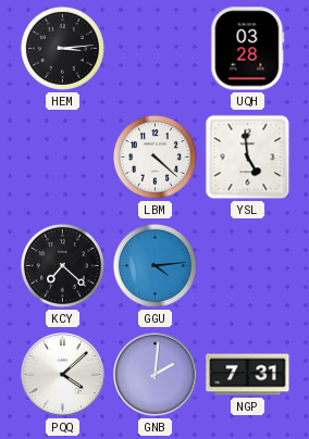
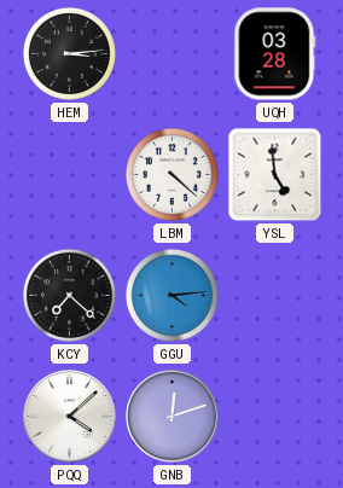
GNB: 2:01 -> 12:12 (173, 417)
NGP: 7:31 -> none (248, 375)
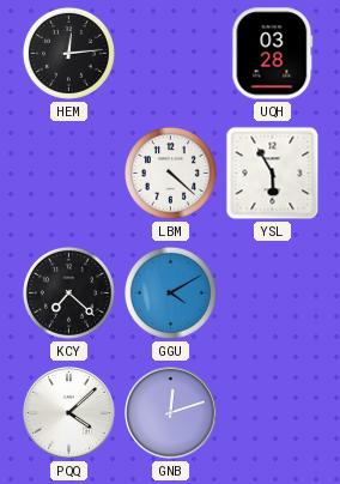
HEM: 3:14 -> 12:14 (68, 53)
YSL: 4:59 -> 5:55 (273, 174)
GGU: 4:14 -> 4:10 (170, 292)
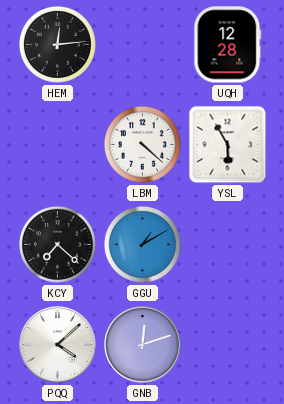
UQH: 03:28 -> 12:28 (228, 45)
GGU: 4:10 -> 1:10 (142, 244)
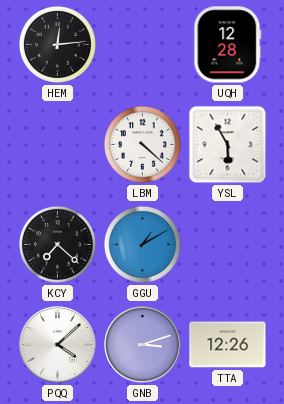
GNB: 12:12 -> 3:12 (143, 345)
TTA: none -> 12:26 (228, 345)
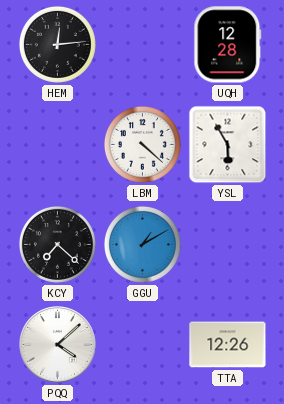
GNB: 3:12 -> none (143, 345)
